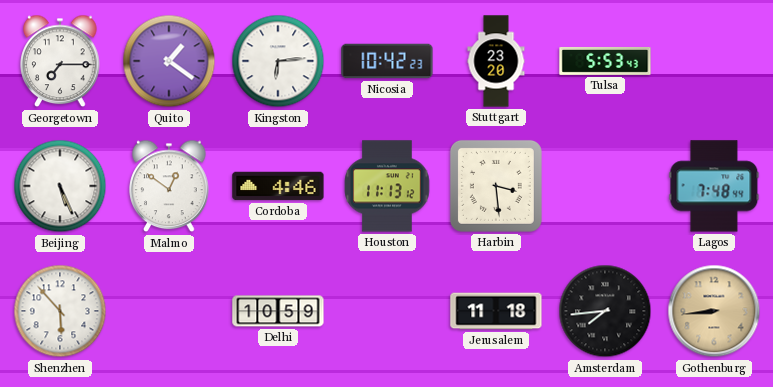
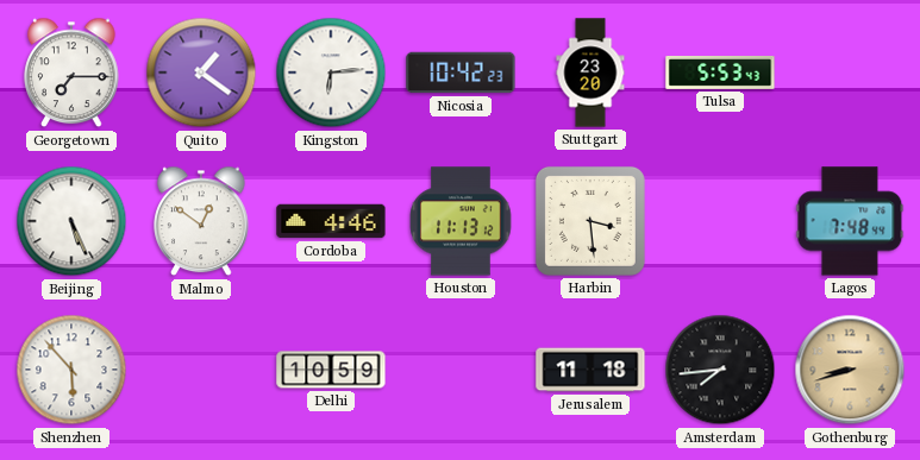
Gothenburg: 8:44 -> 8:42 (850, 370)
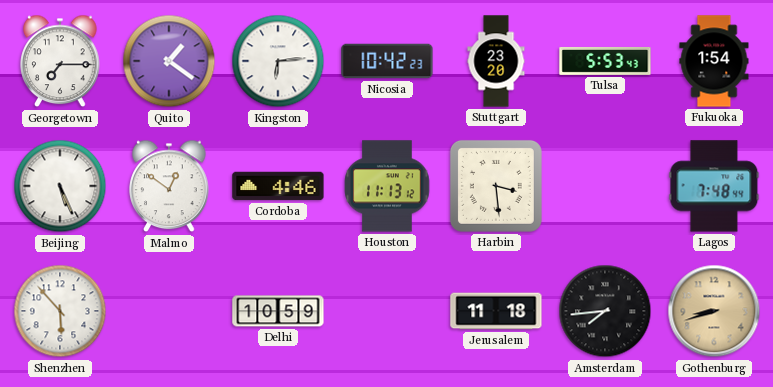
Fukuoka: none -> 1:54 (714, 61)
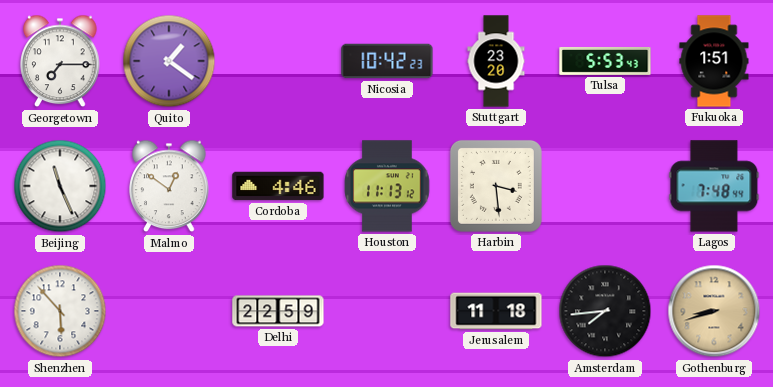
Kingston: 6:14 -> none (278, 61)
Fukuoka: 1:54 -> 1:51 (714, 61)
Beijing: 5:26 -> 11:26 (60, 186)
Delhi: 10:59 -> 22:59 (278, 311)
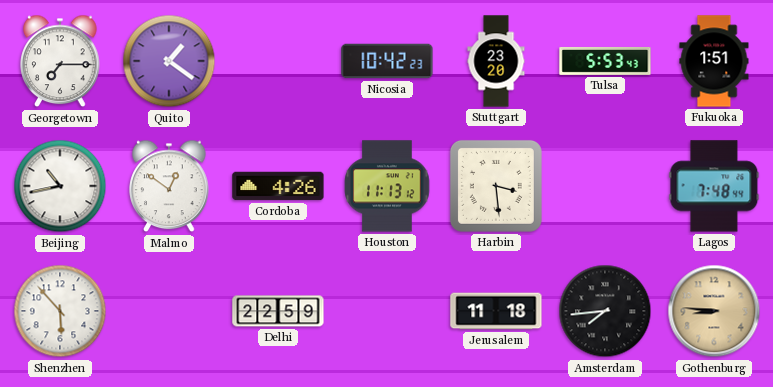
Beijing: 11:26 -> 10:43 (60, 186)
Cordoba: 4:46 -> 4:26 (278, 186)
Gothenburg: 8:42 -> 8:46 (714, 311)
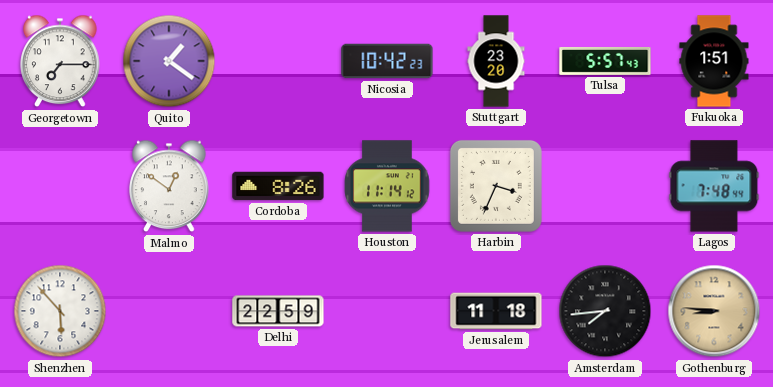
Tulsa: 5:53 -> 5:57 (605, 61)
Beijing: 10:43 -> none (60, 186)
Cordoba: 4:26 -> 8:26 (278, 186)
Houston: 11:13 -> 11:14 (387, 186)
Harbin: 3:29 -> 3:34 (496, 186)
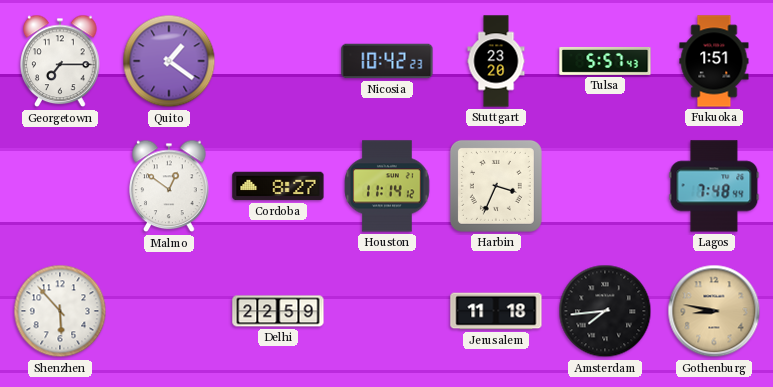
Cordoba: 8:26 -> 8:27 (278, 186)
Gothenburg: 8:46 -> 8:47 (714, 311)
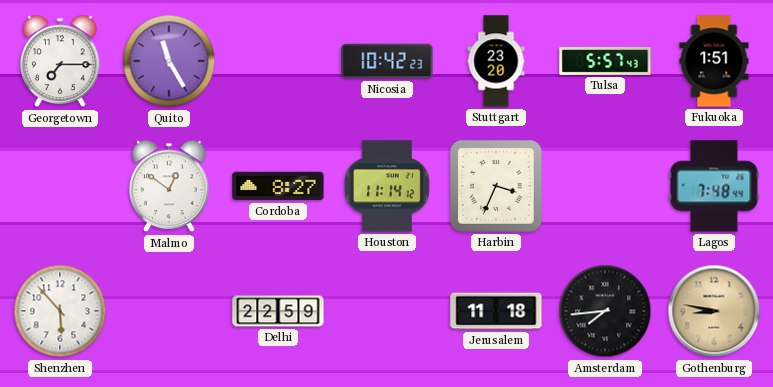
Quito: 1:21 -> 11:25 (169, 61)
